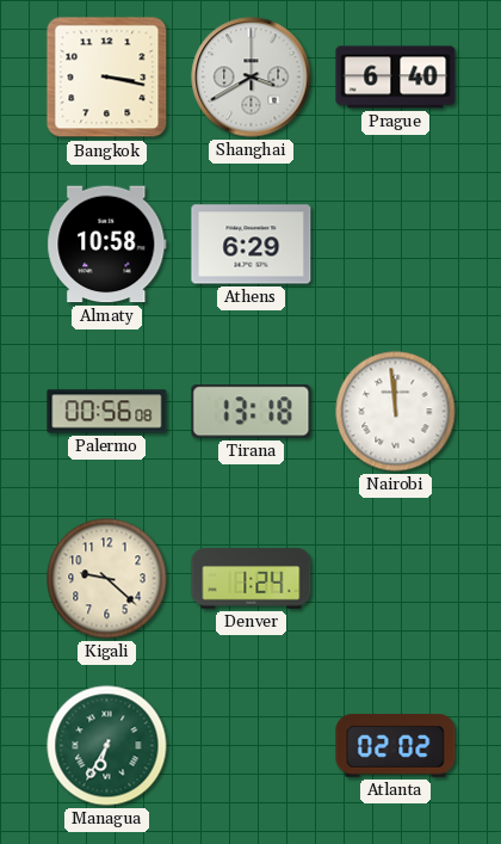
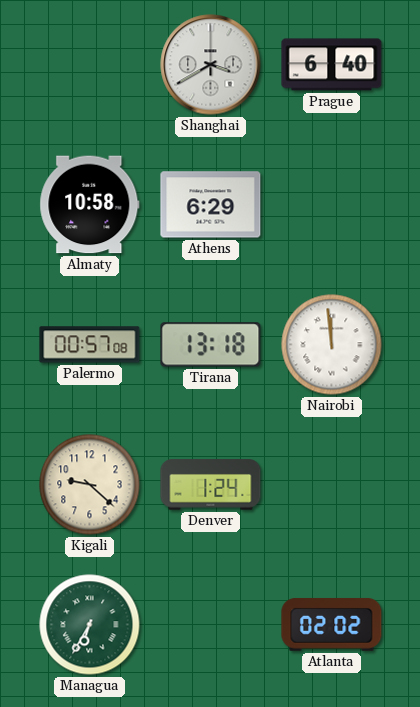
Bangkok: 3:17 -> none (107, 78)
Palermo: 00:56 -> 00:57 (90, 345)
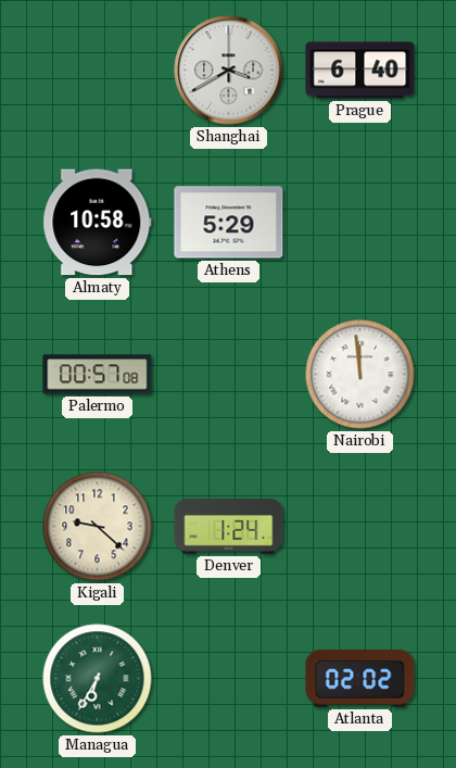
Athens: 6:29 -> 5:29 (229, 223)
Tirana: 13:18 -> none (211, 345)
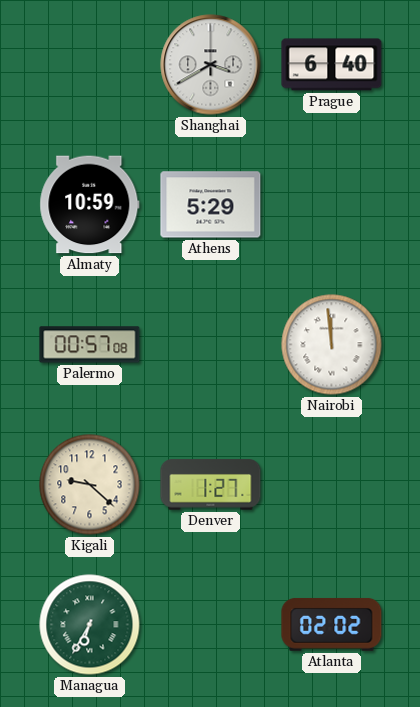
Almaty: 10:58 -> 10:59 (90, 205)
Denver: 1:24 -> 1:27 (211, 485)
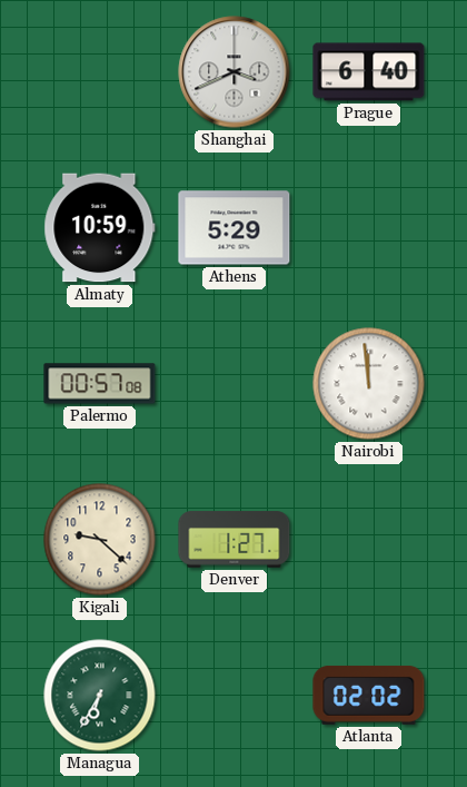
Shanghai: 3:40 -> 3:41 (235, 72)
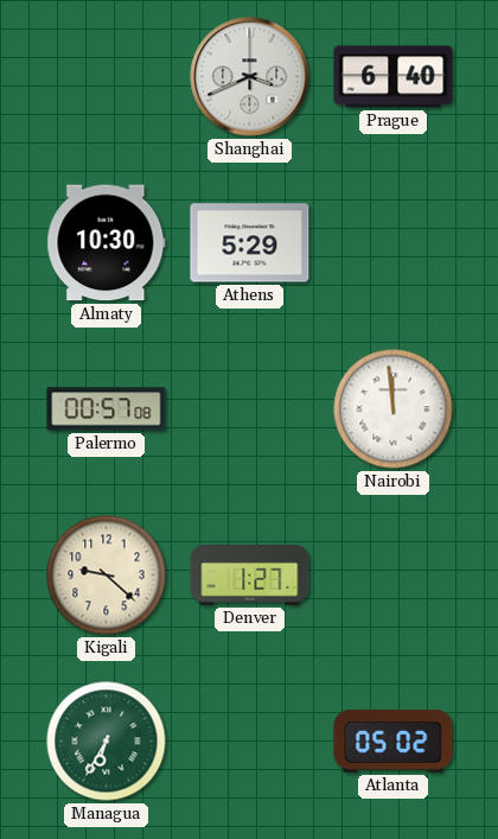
Almaty: 10:59 -> 10:30 (107, 243)
Atlanta: 02:02 -> 05:02 (394, 741)
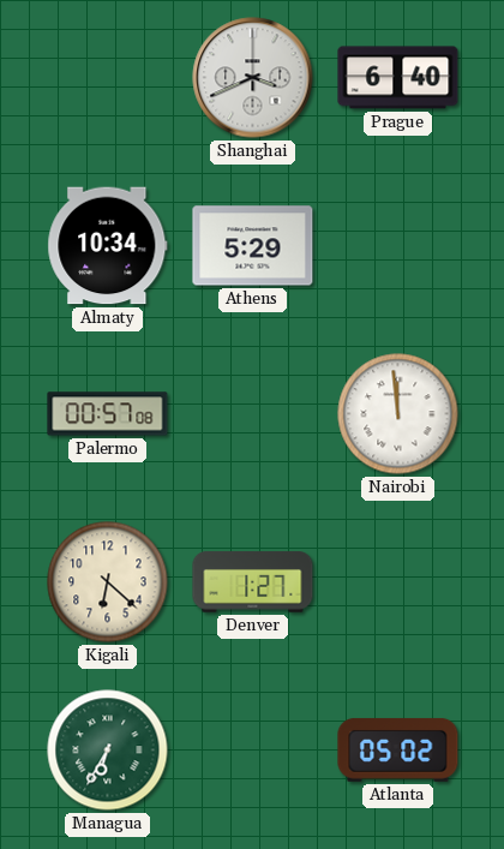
Almaty: 10:30 -> 10:34 (108, 246)
Kigali: 9:22 -> 6:22 (108, 582)
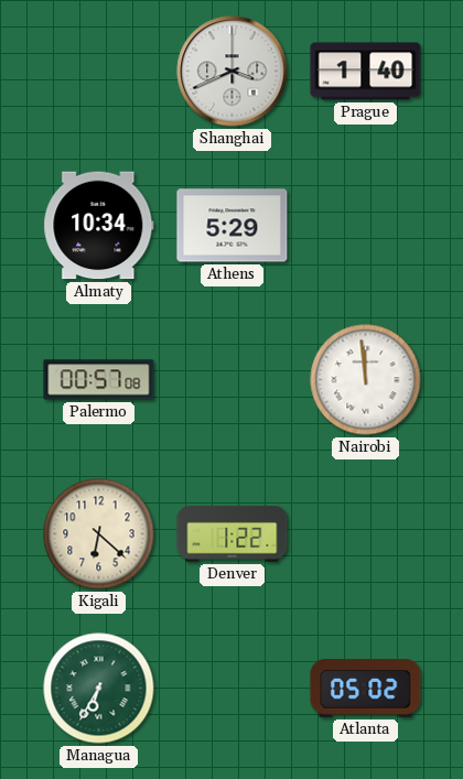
Prague: 6:40 -> 1:40 (366, 72)
Denver: 1:27 -> 1:22 (233, 534)
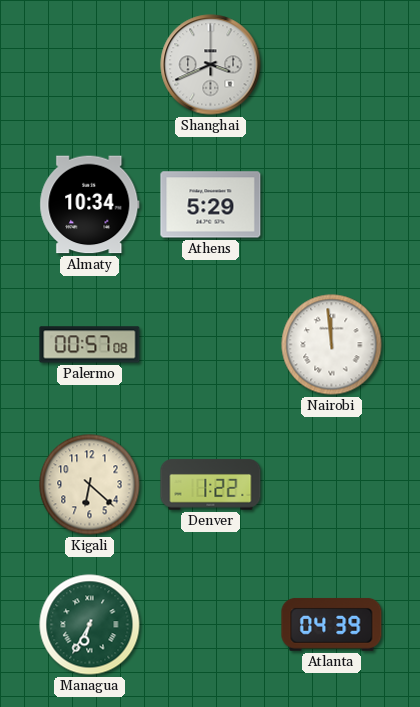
Prague: 1:40 -> none (366, 72)
Atlanta: 05:02 -> 04:39 (332, 624)
